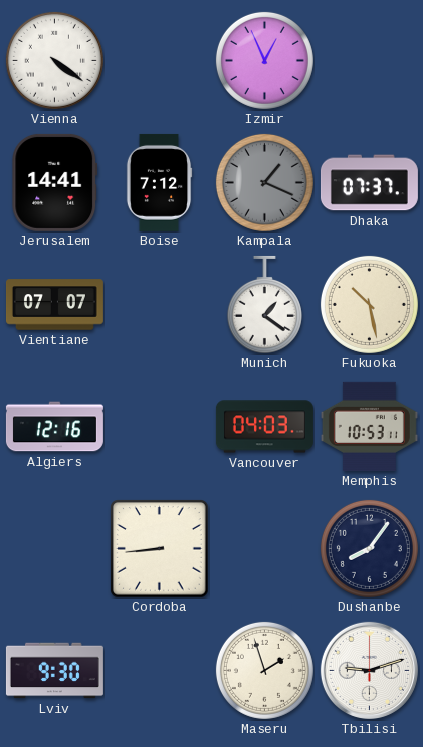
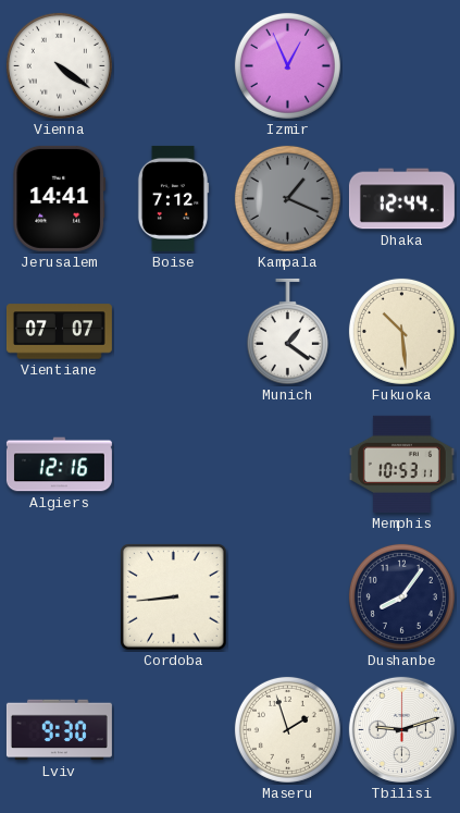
Dhaka: 07:37 -> 12:44 (401, 199)
Fukuoka: 10:28 -> 10:29 (401, 331)
Vancouver: 04:03 -> none (264, 427)
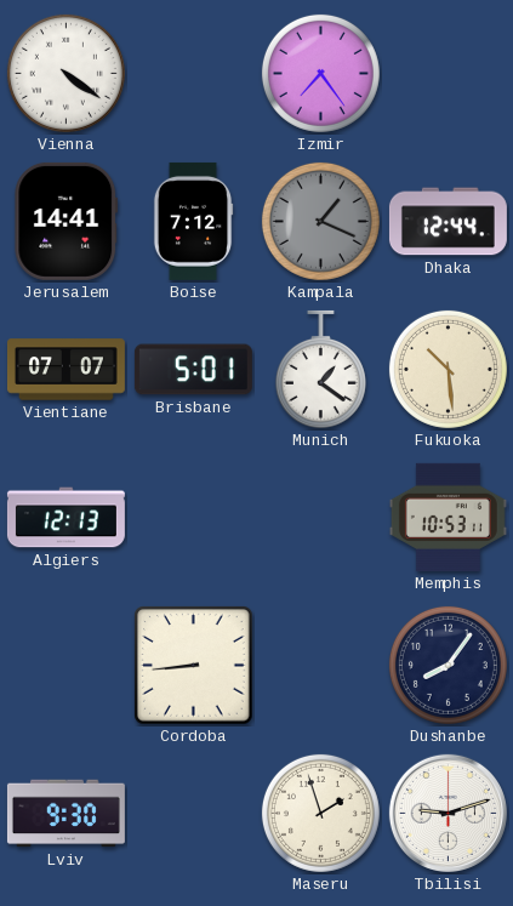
Izmir: 12:56 -> 7:24 (320, 73)
Brisbane: none -> 5:01 (193, 370)
Algiers: 12:16 -> 12:13 (65, 518)
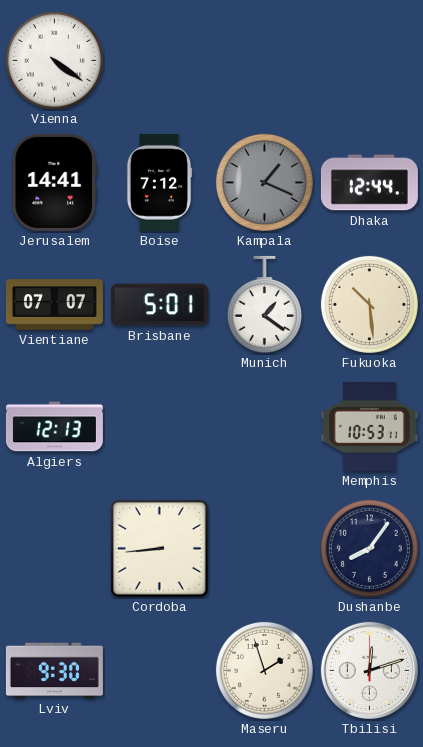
Izmir: 7:24 -> none (320, 73)
Tbilisi: 9:12 -> 12:12 (369, 670)
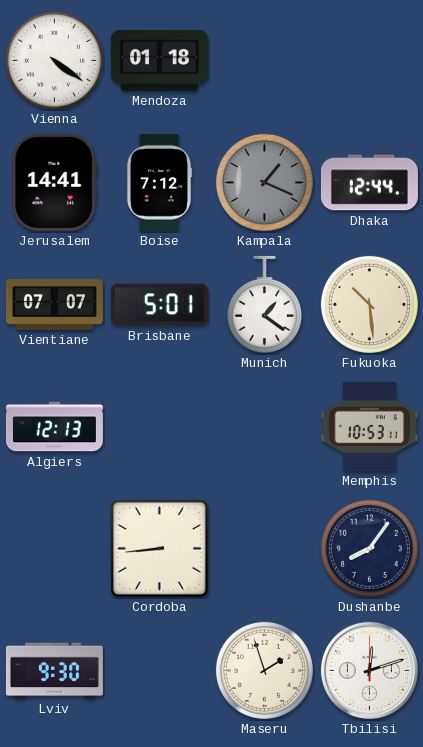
Mendoza: none -> 01:18 (159, 61)
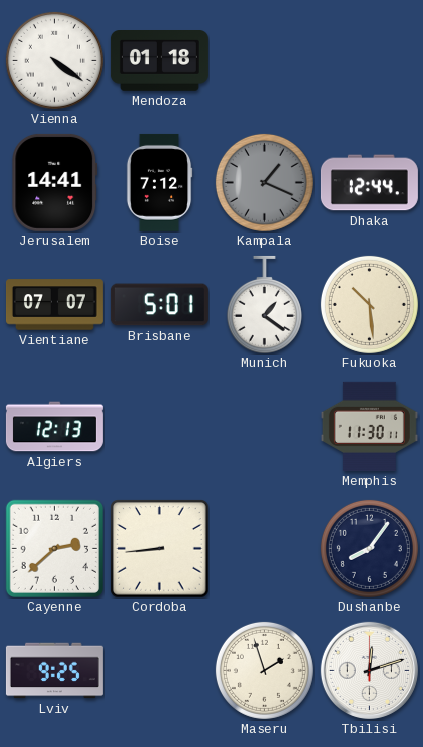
Memphis: 10:53 -> 11:30 (369, 426)
Cayenne: none -> 2:38 (54, 548)
Lviv: 9:30 -> 9:25 (54, 671)
